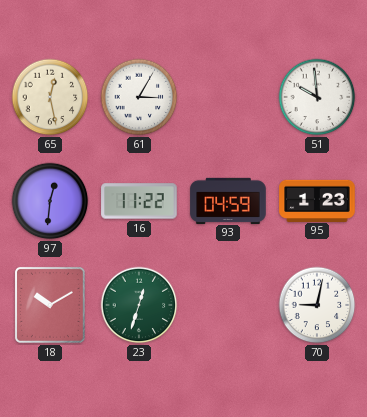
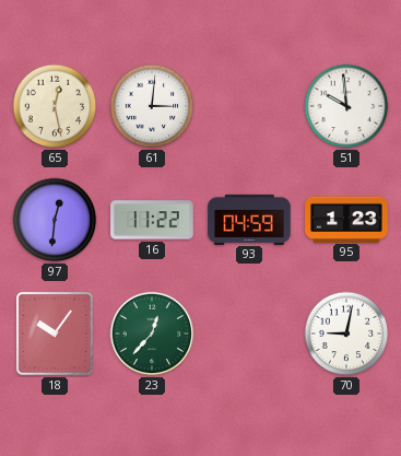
61: 3:05 -> 3:01 (152, 106)
18: 10:10 -> 10:06 (55, 334)
23: 12:33 -> 12:37 (152, 334)
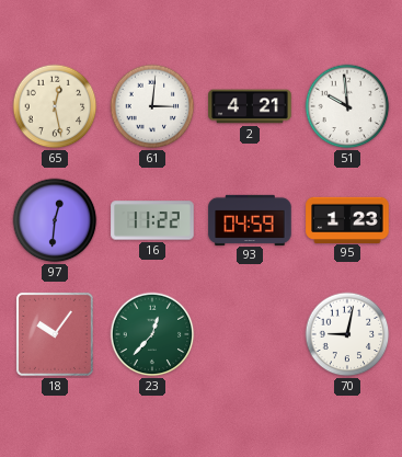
2: none -> 4:21 (250, 106)
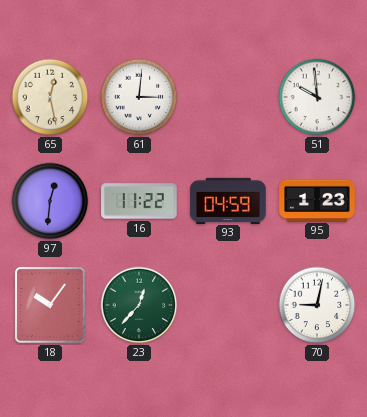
2: 4:21 -> none (250, 106)
